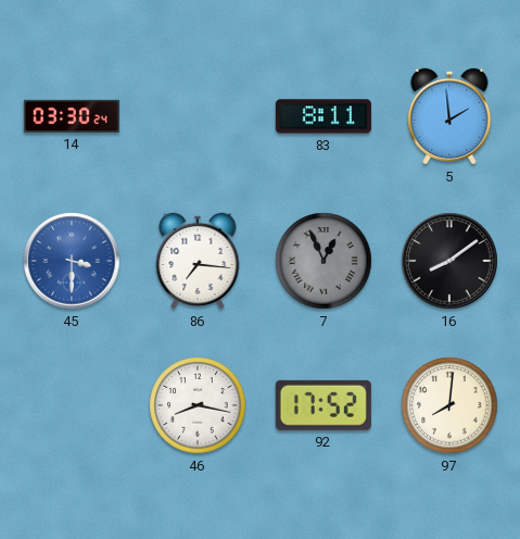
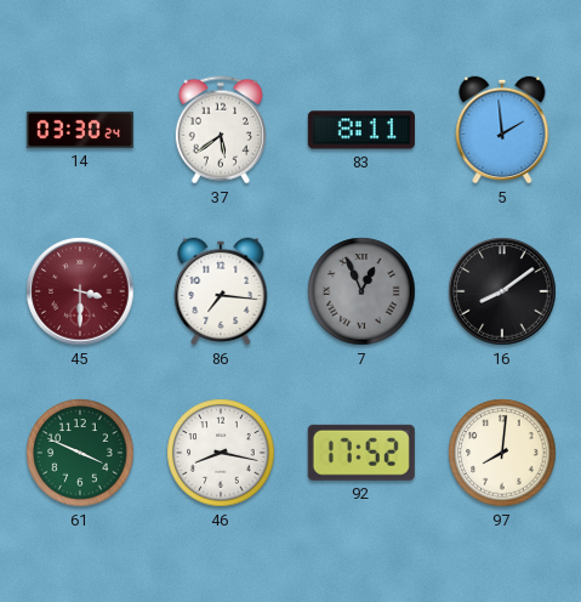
37: none -> 5:39 (221, 130)
45 dial: blue -> burgundy (80, 291)
61: none -> 3:49 (80, 453)
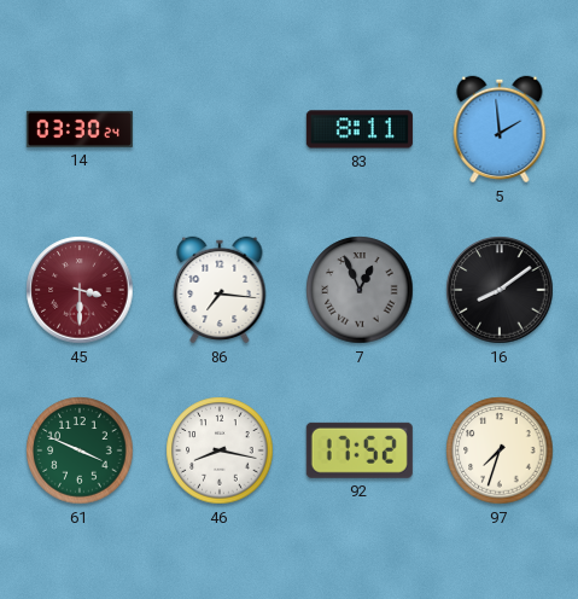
37: 5:39 -> none (221, 130)
97: 8:01 -> 7:33 (500, 450)
